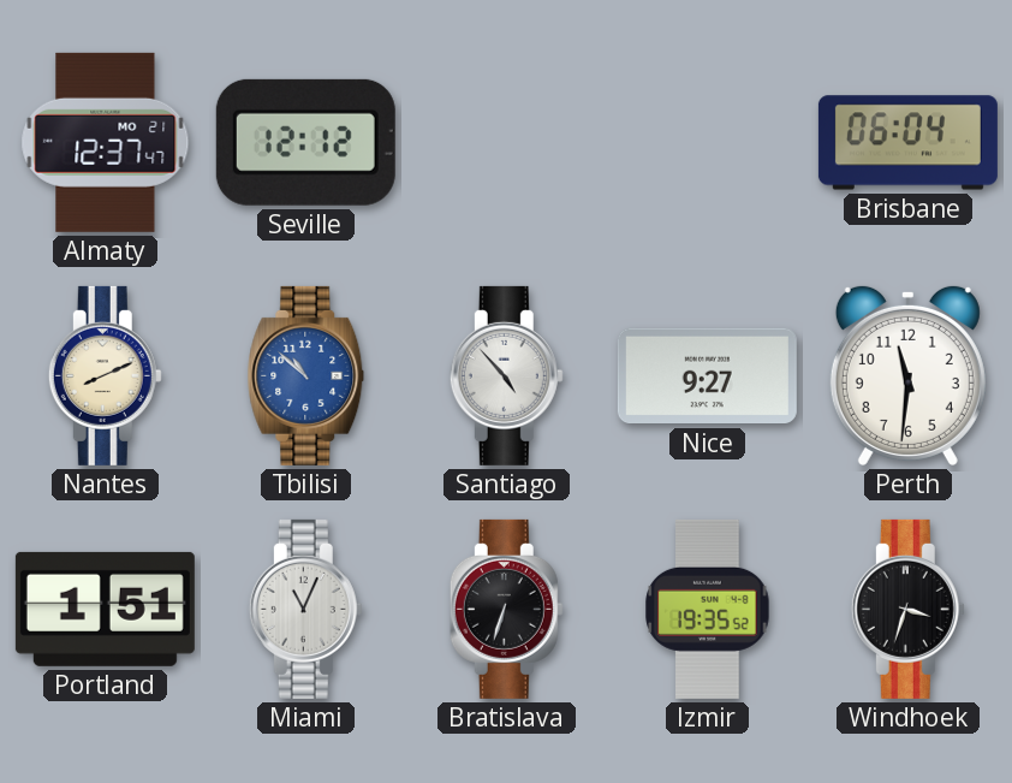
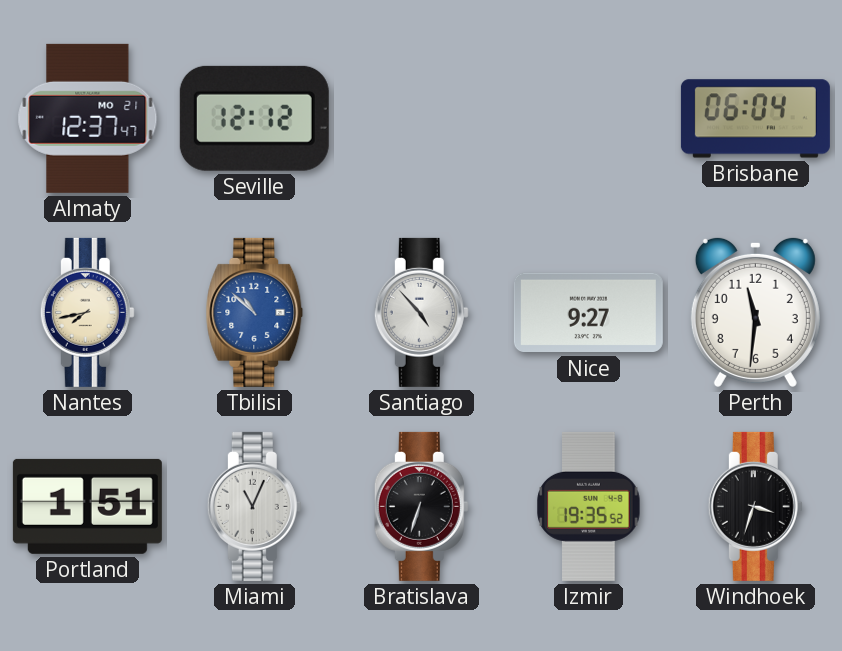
Nantes: 8:11 -> 7:43 (87, 312)
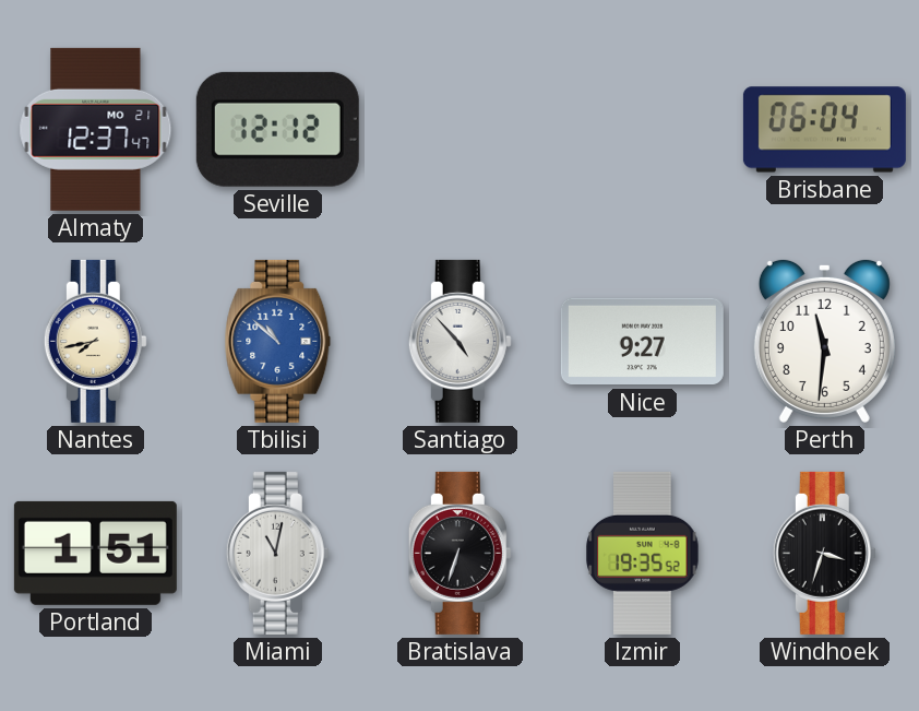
Miami: 11:04 -> 11:02 (277, 553)
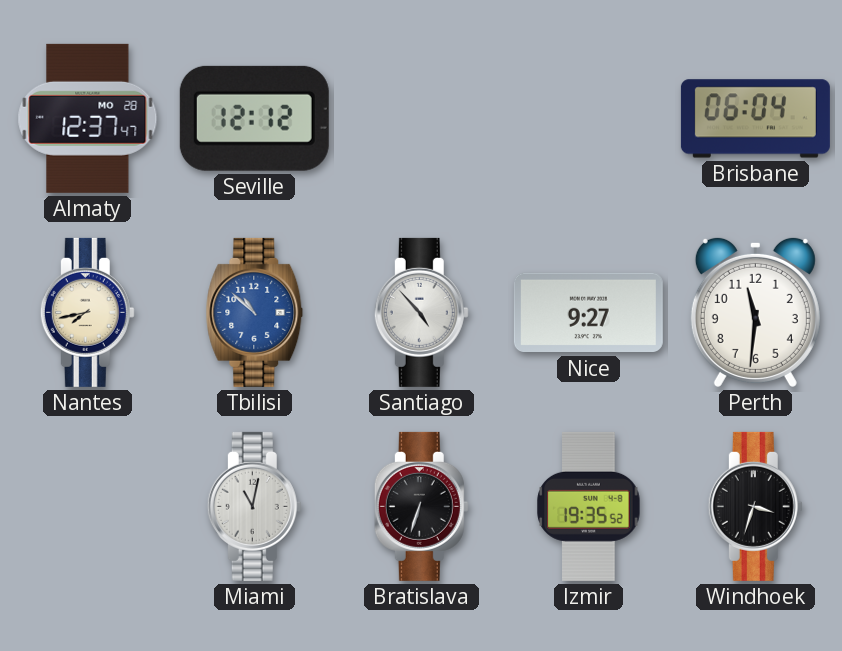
Almaty date: MO 21 -> MO 28 (88, 118)
Portland: 1:51 -> none (95, 553)
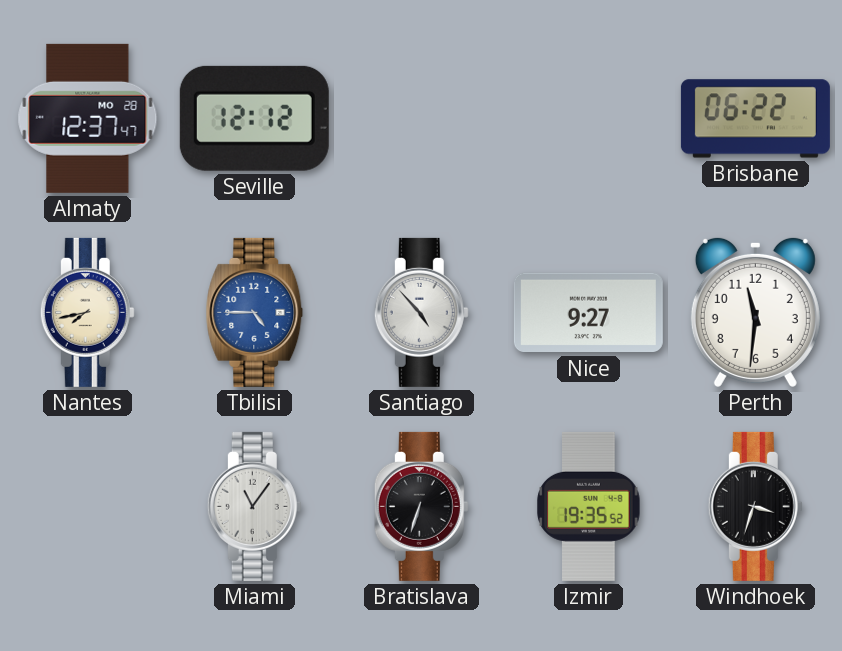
Brisbane: 06:04 -> 06:22 (755, 119)
Tbilisi: 10:52 -> 4:45 (255, 312)
Miami: 11:02 -> 11:06 (254, 506)
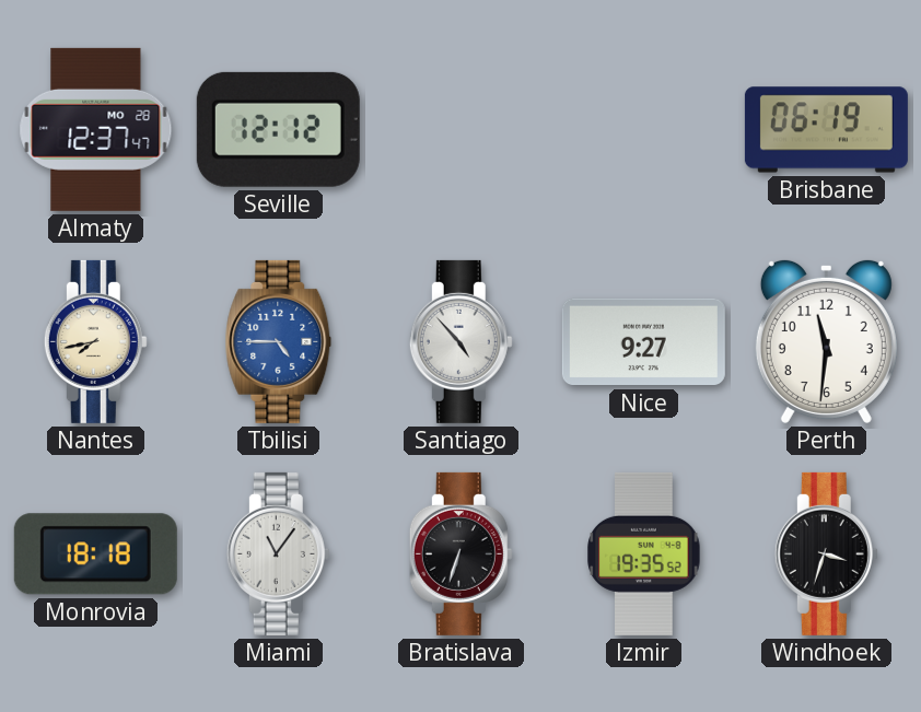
Brisbane: 06:22 -> 06:19 (826, 130)
Monrovia: none -> 18:18 (95, 555)
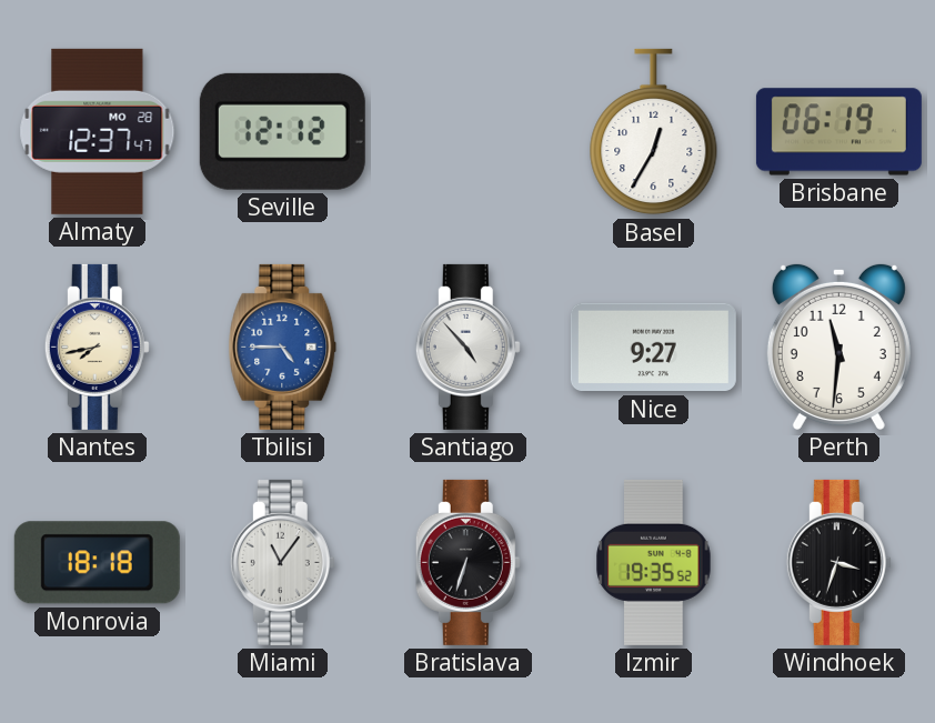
Basel: none -> 12:35 (654, 132)
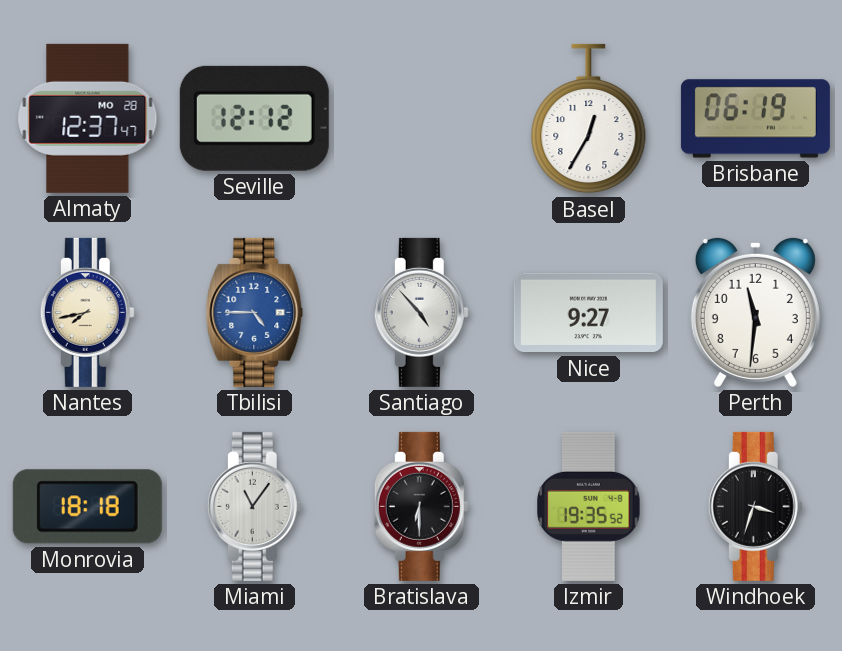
Bratislava: 6:33 -> 6:30 (421, 506)
